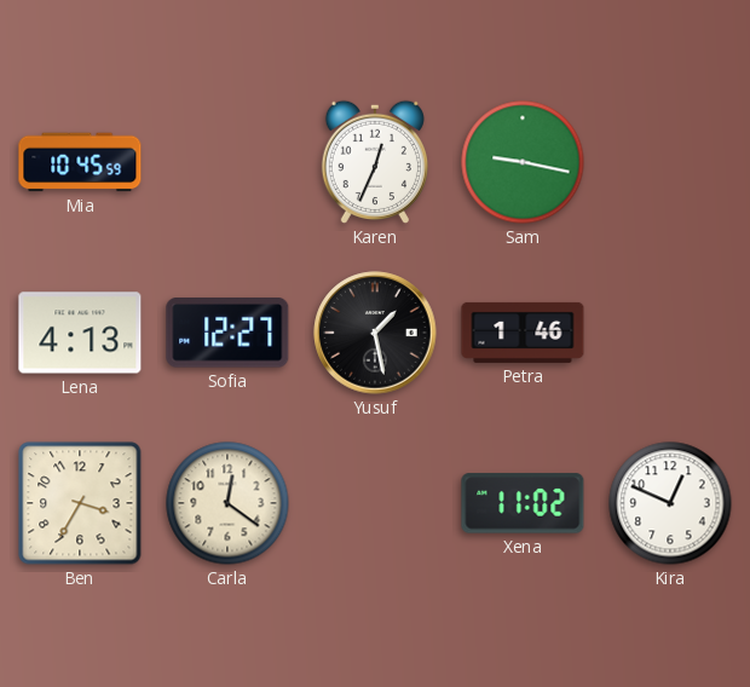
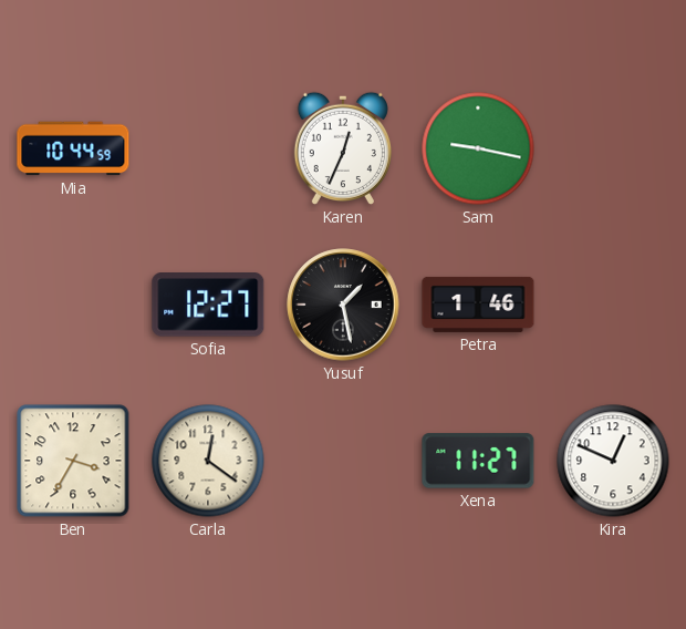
Mia: 10:45 -> 10:44 (73, 148)
Lena: 4:13 -> none (80, 333)
Xena: 11:02 -> 11:27 (478, 461)
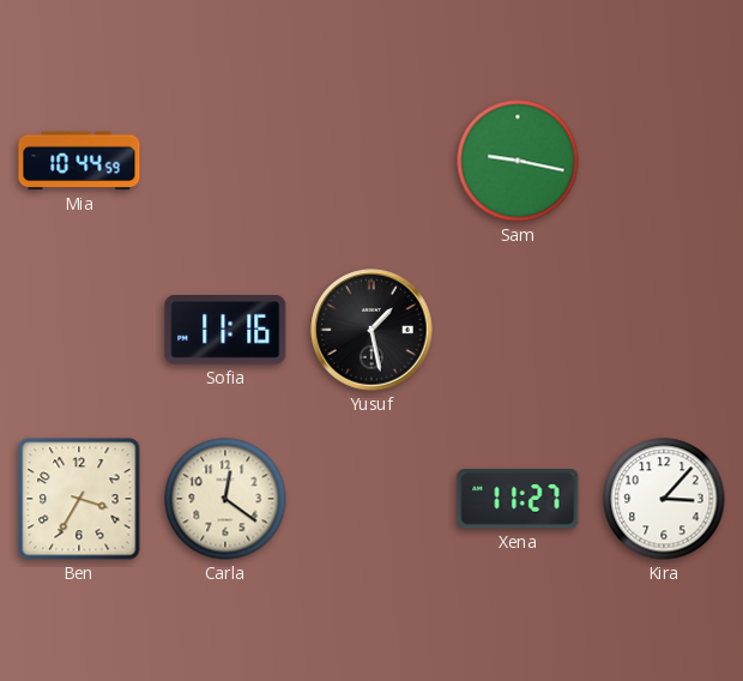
Karen: 12:34 -> none (343, 148)
Sofia: 12:27 -> 11:16 (225, 331)
Petra: 1:46 -> none (478, 305)
Kira: 12:49 -> 3:07 (664, 499)
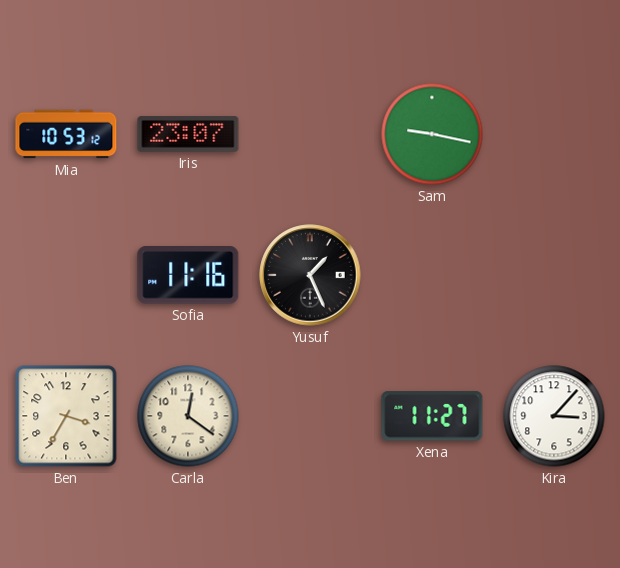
Mia: 10:44 -> 10:53 (66, 134)
Iris: none -> 23:07 (188, 134)
Yusuf: 1:28 -> 1:26 (310, 275)
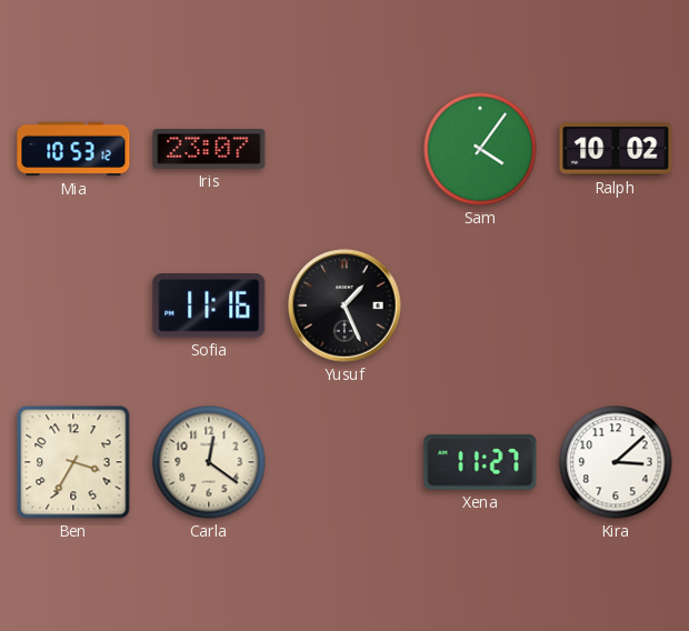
Sam: 9:17 -> 4:06 (480, 149)
Ralph: none -> 10:02 (616, 149)
Kira: 3:07 -> 3:08 (616, 462)
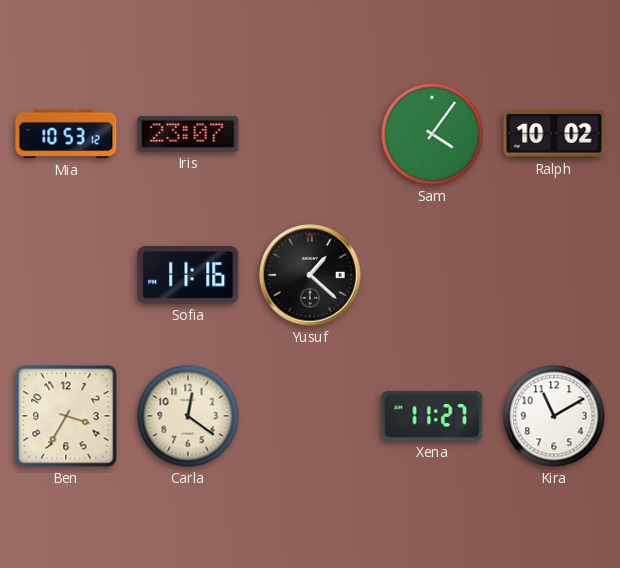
Yusuf: 1:26 -> 1:22 (310, 275)
Kira: 3:08 -> 11:10 (554, 416)
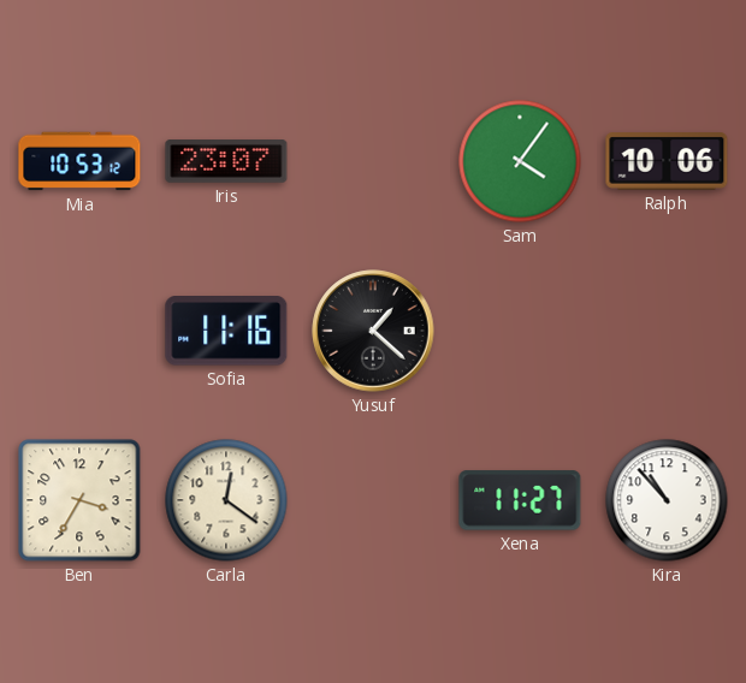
Ralph: 10:02 -> 10:06 (667, 161)
Kira: 11:10 -> 10:53 (667, 500)
